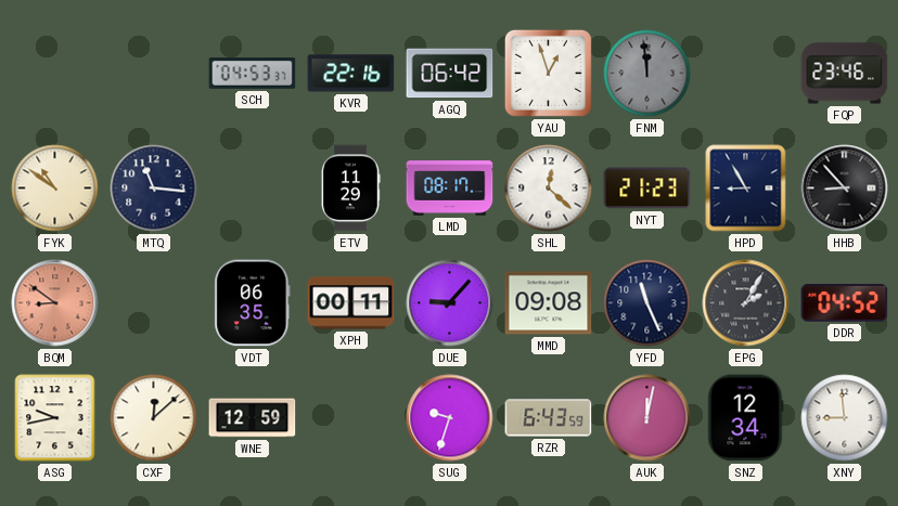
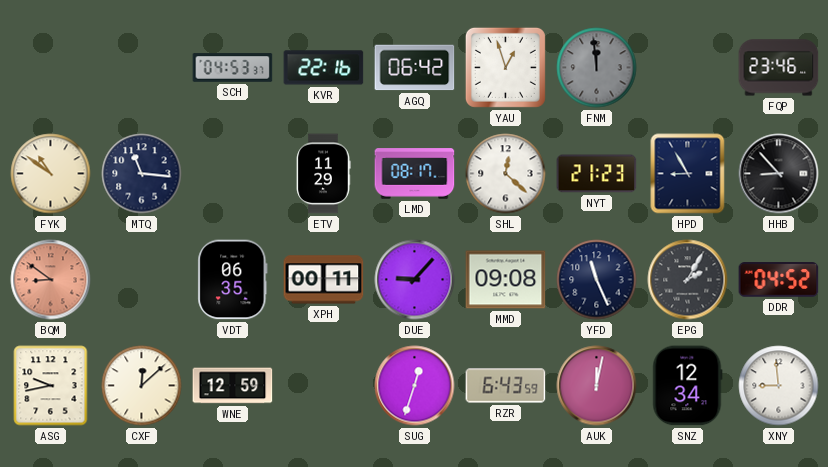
SUG: 9:33 -> 12:33 (415, 386)
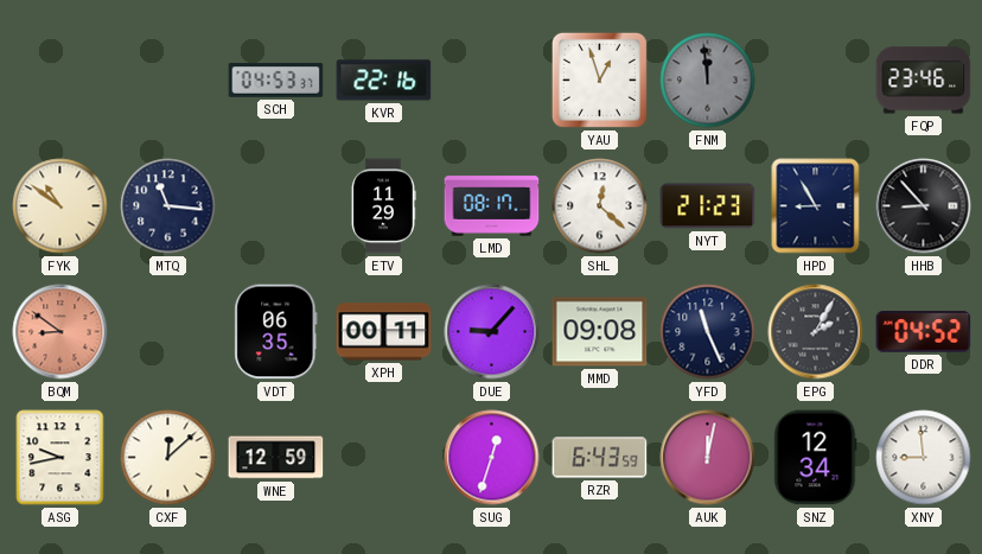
AGQ: 06:42 -> none (415, 68)
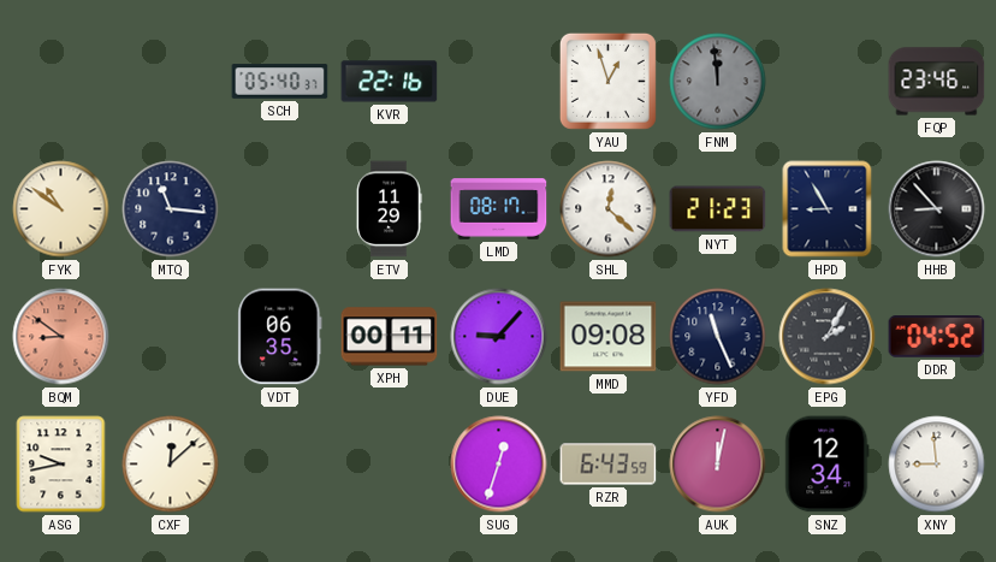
SCH: 04:53 -> 05:40 (280, 82)
WNE: 12:59 -> none (276, 458)
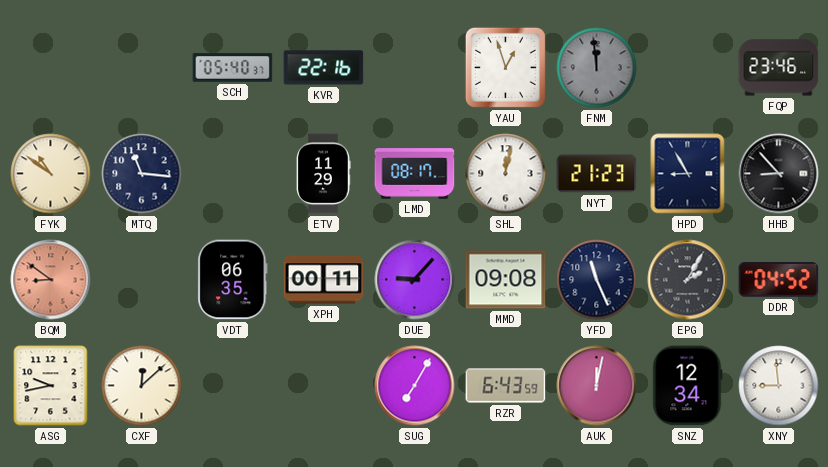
SHL: 12:22 -> 12:02 (506, 174)
SUG: 12:33 -> 7:05 (415, 386)
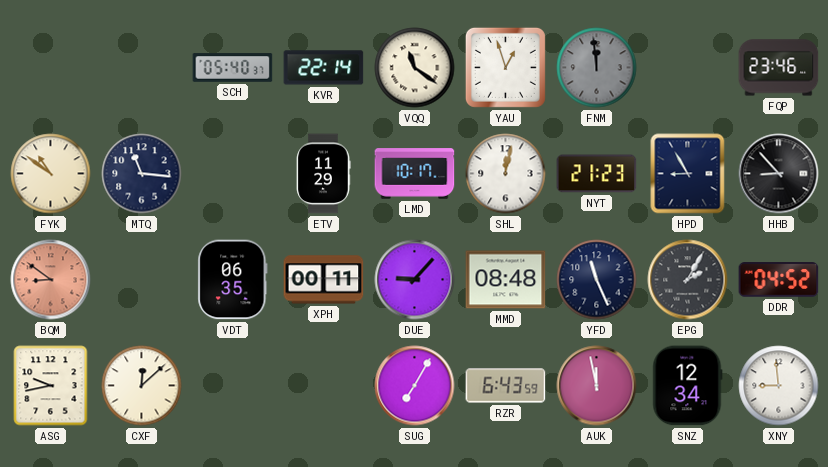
KVR: 22:16 -> 22:14 (324, 68)
VQQ: none -> 11:21 (415, 68)
LMD: 08:17 -> 10:17 (415, 174)
MMD: 09:08 -> 08:48 (506, 280)
AUK: 12:02 -> 11:58 (597, 386)
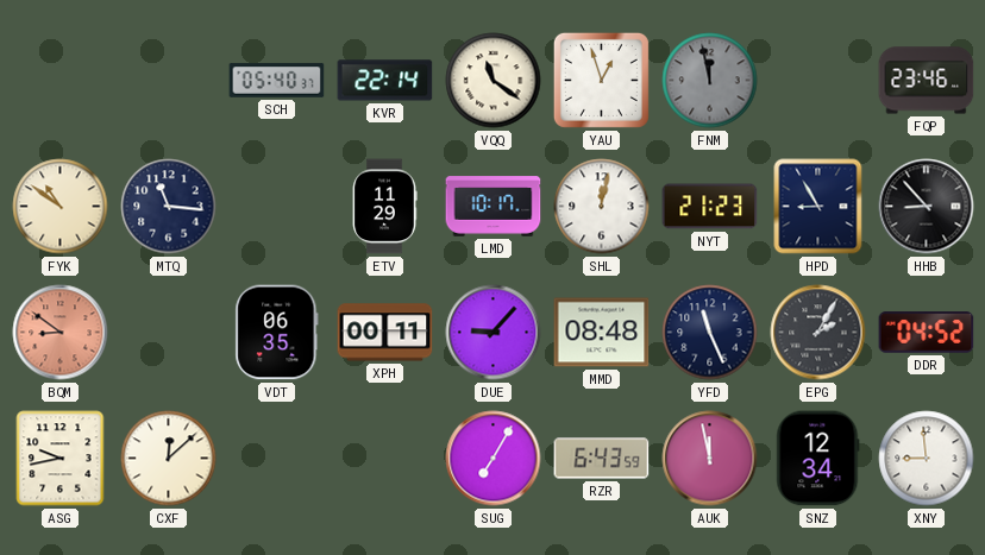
FNM: 11:59 -> 11:58 (710, 81)
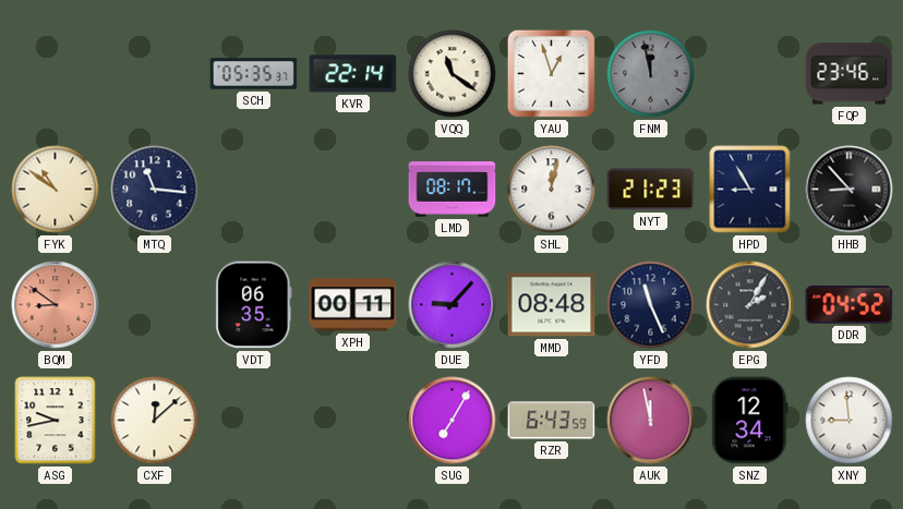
SCH: 05:40 -> 05:35 (254, 74)
ETV: 11:29 -> none (384, 207)
LMD: 10:17 -> 08:17 (453, 190)
